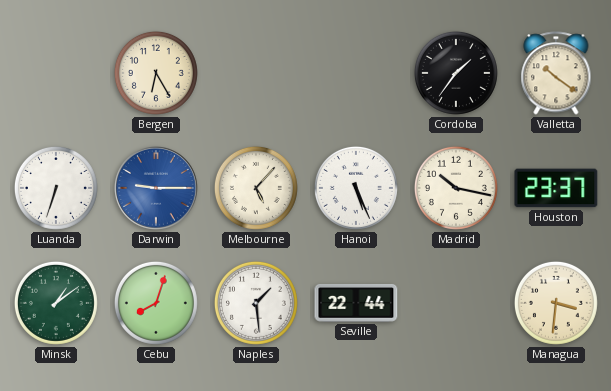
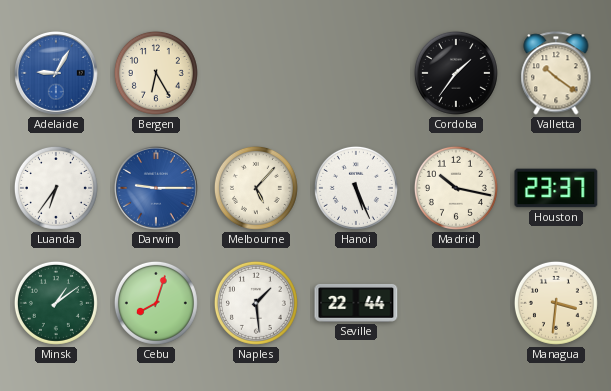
Adelaide: none -> 9:05 (57, 74)
Luanda: 6:33 -> 6:36 (56, 188)
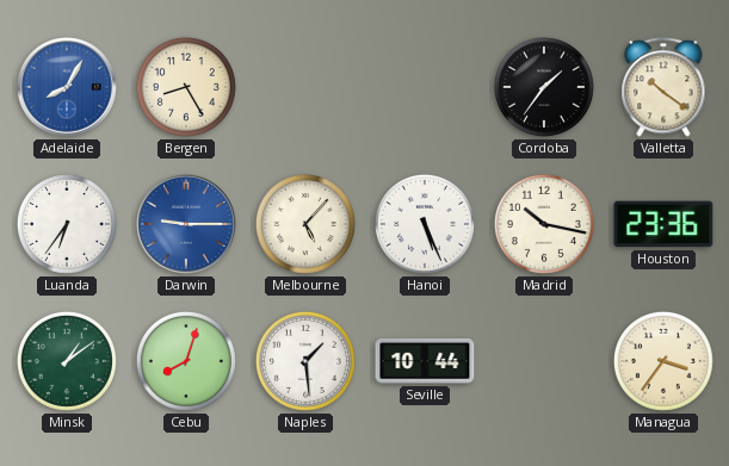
Adelaide: 9:05 -> 8:05 (68, 88)
Bergen: 6:25 -> 8:25 (186, 87)
Houston: 23:37 -> 23:36 (663, 224)
Seville: 22:44 -> 10:44 (425, 361)
Managua: 3:31 -> 3:36 (663, 361)
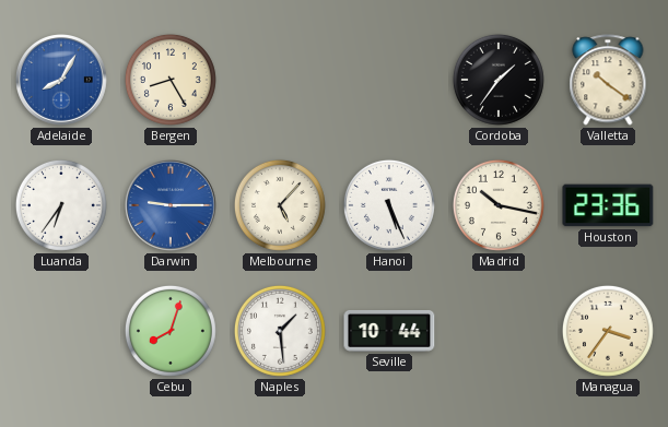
Minsk: 1:09 -> none (67, 361)
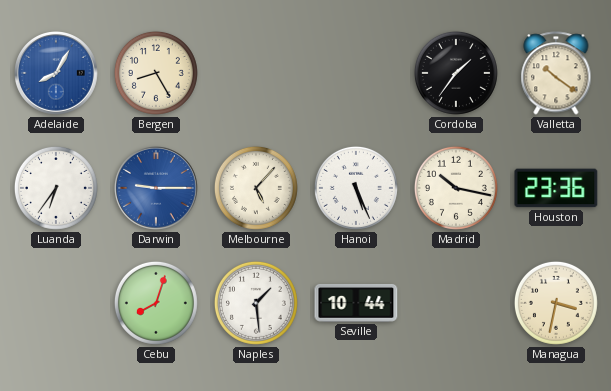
Managua: 3:36 -> 3:32 (556, 303)
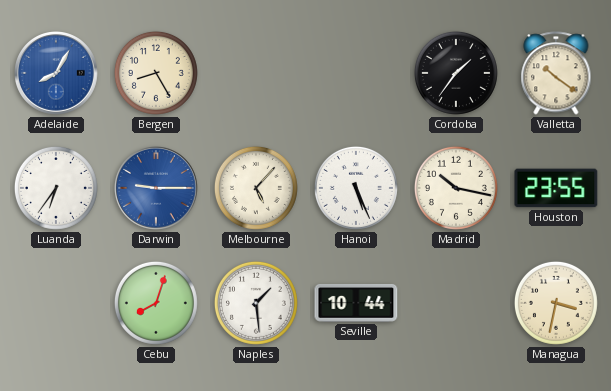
Houston: 23:36 -> 23:55 (556, 188)
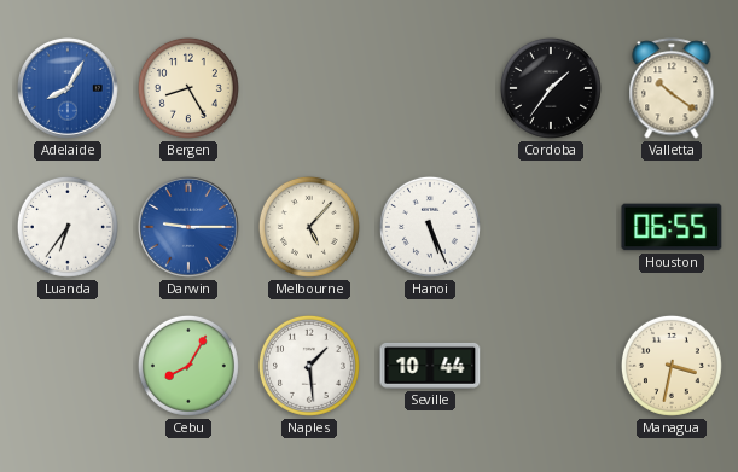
Madrid: 10:17 -> none (456, 188)
Houston: 23:55 -> 06:55 (672, 227)
Cebu: 8:03 -> 8:05 (188, 366)
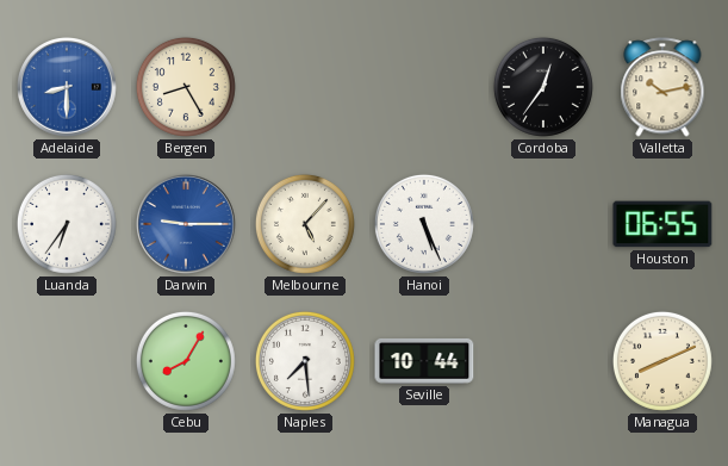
Adelaide: 8:05 -> 8:30 (68, 88)
Cordoba: 1:36 -> 12:36 (543, 87)
Valletta: 10:21 -> 10:13 (662, 87)
Naples: 1:29 -> 7:29 (305, 361)
Managua: 3:32 -> 8:11 (662, 361)
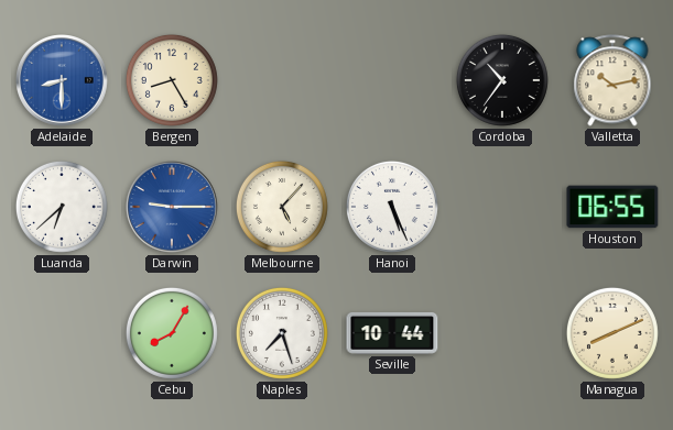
Cordoba: 12:36 -> 10:36 (502, 80)
Luanda: 6:36 -> 6:38 (62, 207)
Naples: 7:29 -> 7:27 (282, 333)
